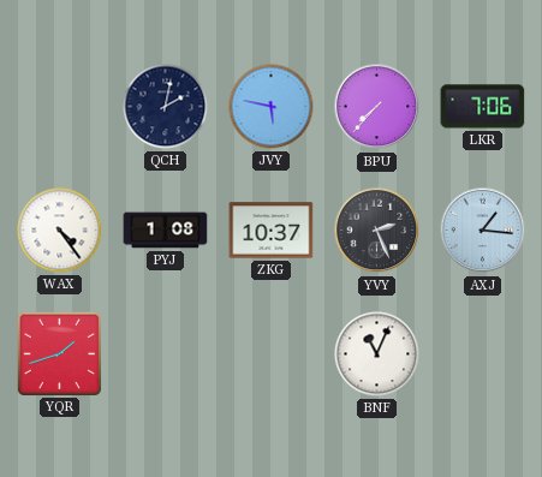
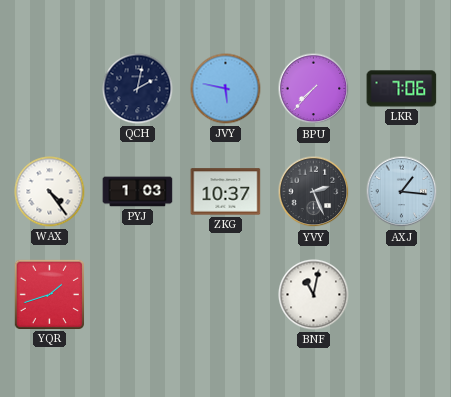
PYJ: 1:08 -> 1:03 (138, 192)
BNF: 11:04 -> 11:02 (314, 295)
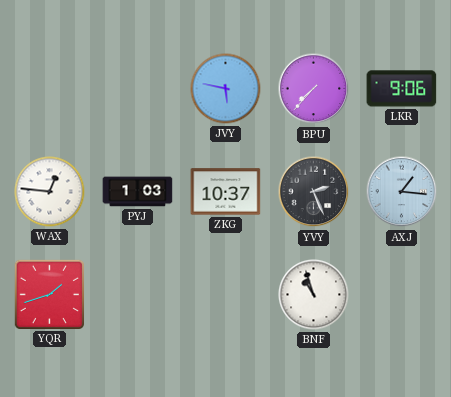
QCH: 2:02 -> none (138, 89)
LKR: 7:06 -> 9:06 (402, 89)
WAX: 4:24 -> 12:46 (50, 192)
BNF: 11:02 -> 10:57 (314, 295)
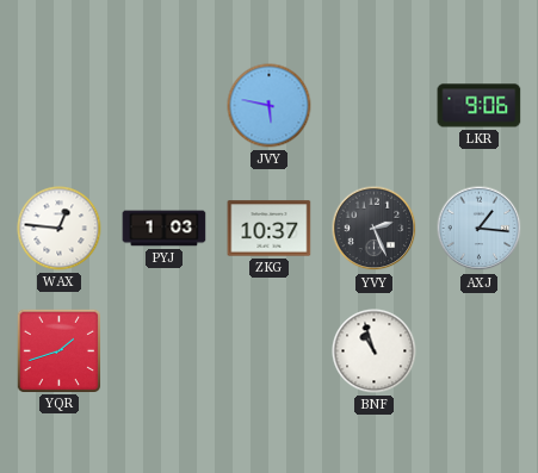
BPU: 7:37 -> none (314, 89)
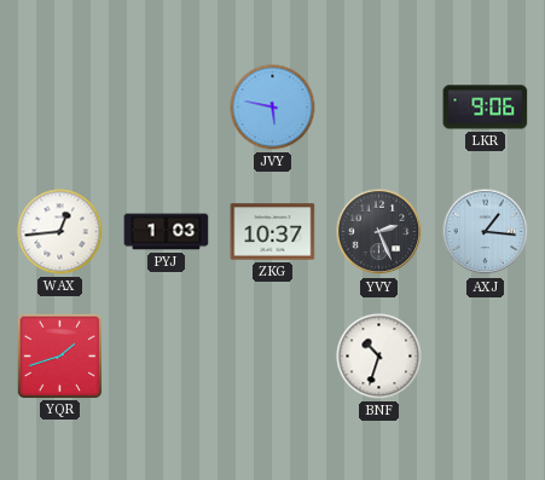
WAX: 12:46 -> 12:44 (60, 232)
BNF: 10:57 -> 10:33 (379, 357)
